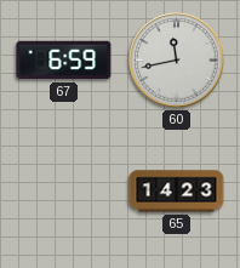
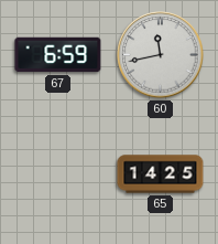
65: 14:23 -> 14:25 (161, 174)
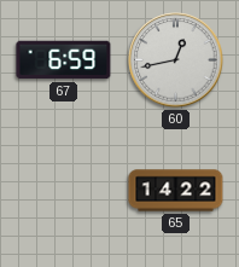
60: 11:43 -> 12:43 (176, 60)
65: 14:25 -> 14:22 (176, 191)
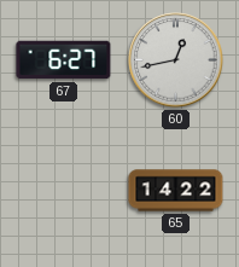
67: 6:59 -> 6:27 (64, 60)
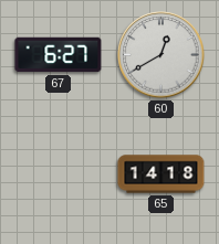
60: 12:43 -> 12:40 (161, 55)
65: 14:22 -> 14:18 (161, 174)
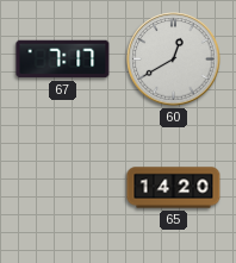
67: 6:27 -> 7:17 (63, 60)
65: 14:18 -> 14:20 (174, 188)
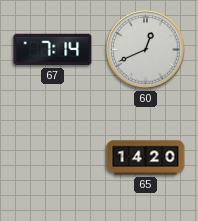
67: 7:17 -> 7:14 (53, 50)
60: 12:40 -> 12:41 (146, 50)
